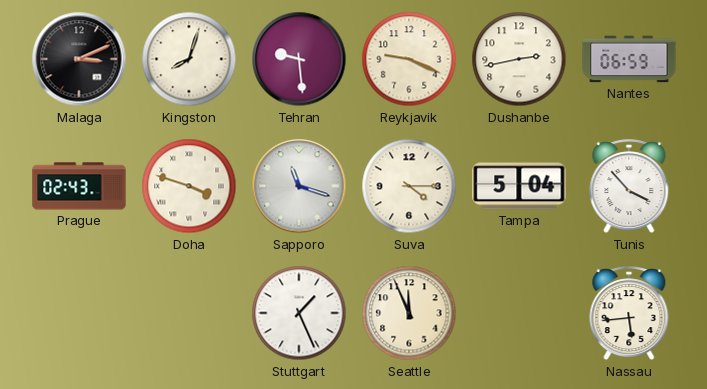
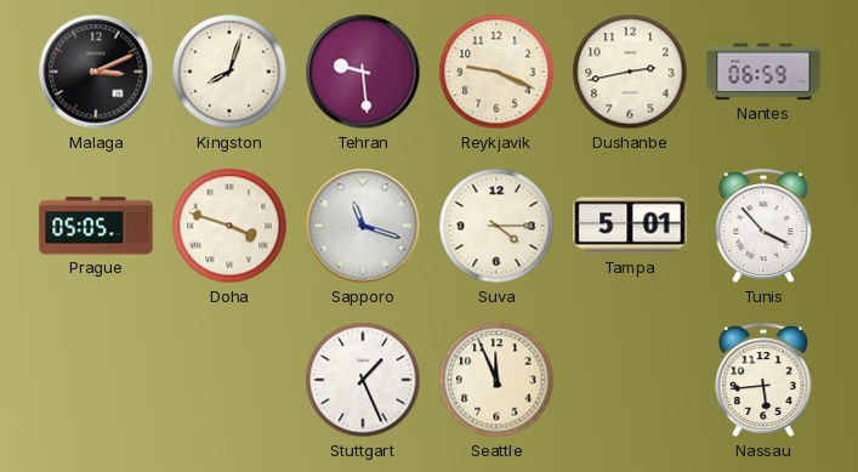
Prague: 02:43 -> 05:05 (96, 226)
Tampa: 5:04 -> 5:01 (630, 226)
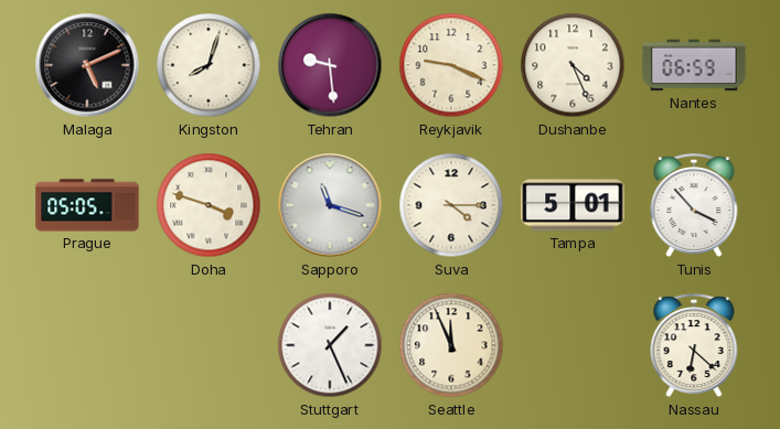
Malaga: 3:11 -> 5:11 (87, 65)
Dushanbe: 2:43 -> 4:26 (573, 65)
Nassau: 5:44 -> 6:22 (694, 346)
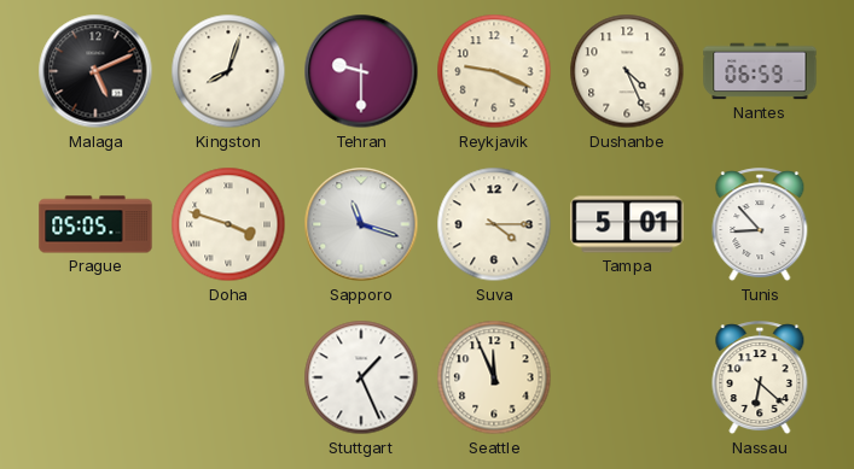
Tehran: 9:29 -> 9:30 (361, 71)
Tunis: 3:53 -> 8:53 (760, 225)
